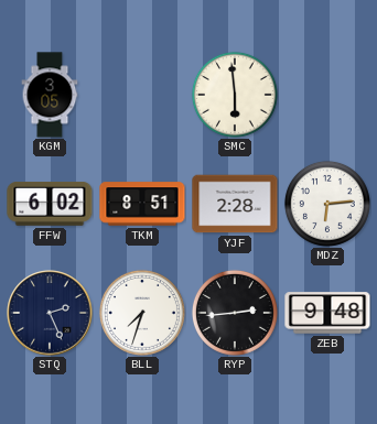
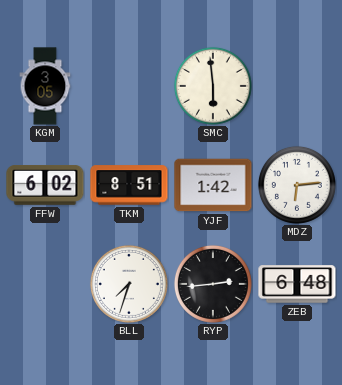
YJF: 2:28 -> 1:42 (213, 185)
STQ: 2:26 -> none (50, 313)
ZEB: 9:48 -> 6:48 (297, 284)
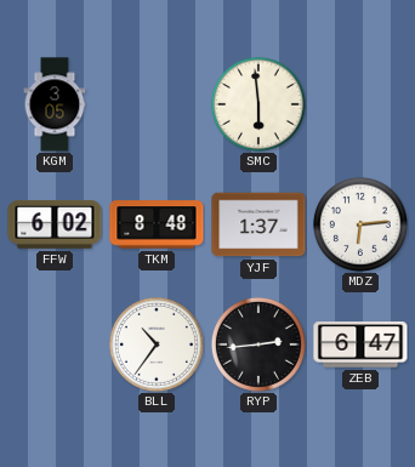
TKM: 8:51 -> 8:48 (157, 224)
YJF: 1:42 -> 1:37 (258, 224)
BLL: 7:33 -> 10:36 (157, 344)
ZEB: 6:48 -> 6:47 (360, 344)
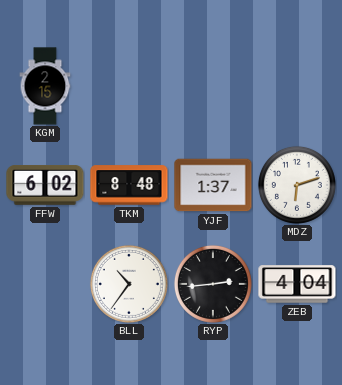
KGM: 3:05 -> 2:15 (45, 86)
SMC: 5:59 -> none (258, 104)
MDZ: 6:14 -> 6:12 (297, 185)
ZEB: 6:47 -> 4:04 (297, 284)
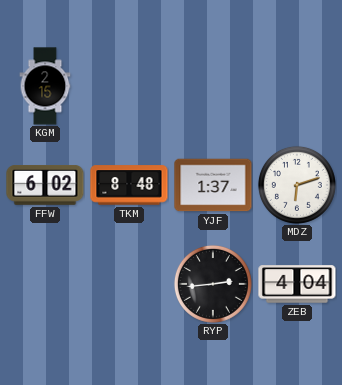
BLL: 10:36 -> none (129, 284)
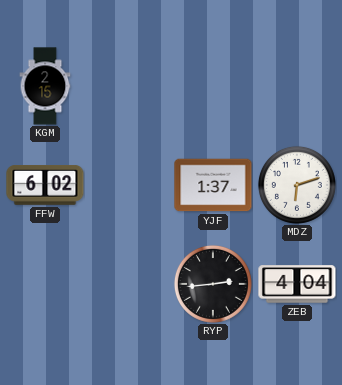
TKM: 8:48 -> none (129, 185)
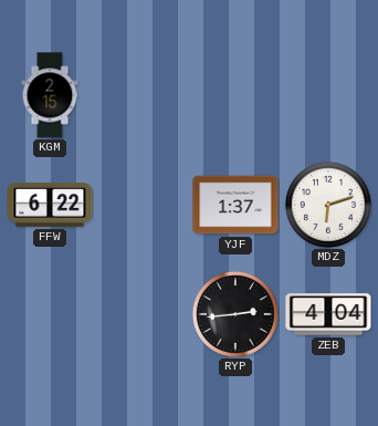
FFW: 6:02 -> 6:22 (50, 206)
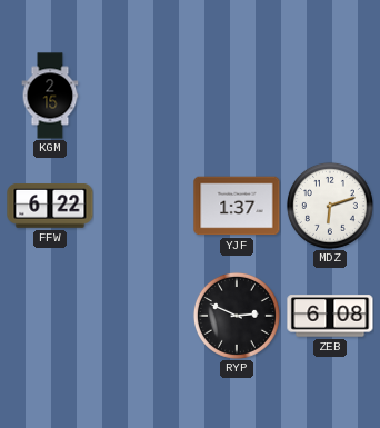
RYP: 2:44 -> 2:49 (237, 316)
ZEB: 4:04 -> 6:08 (330, 316)
